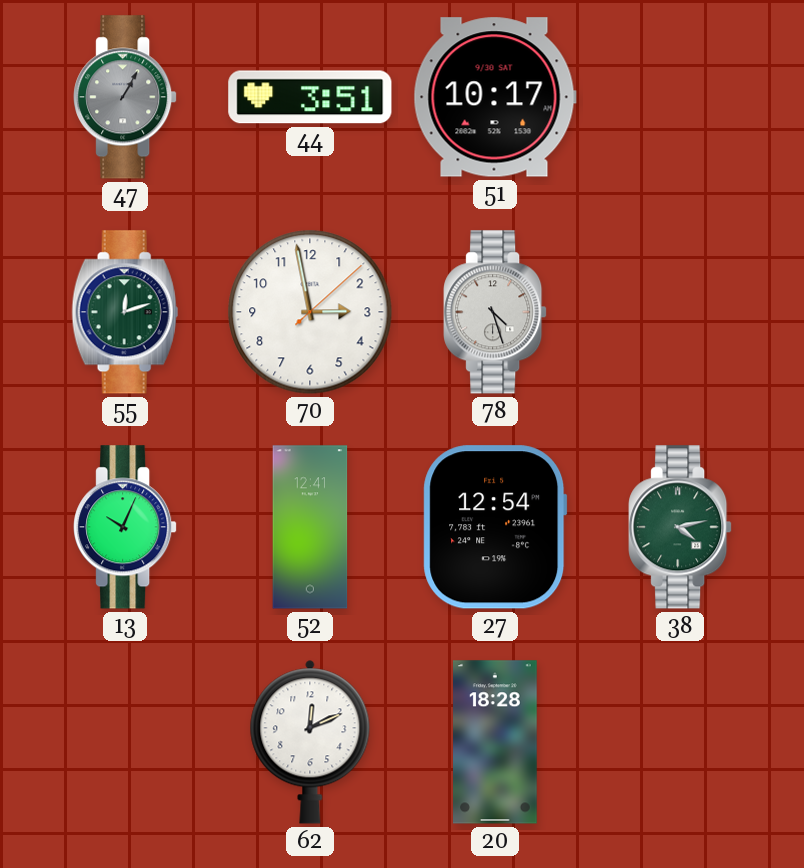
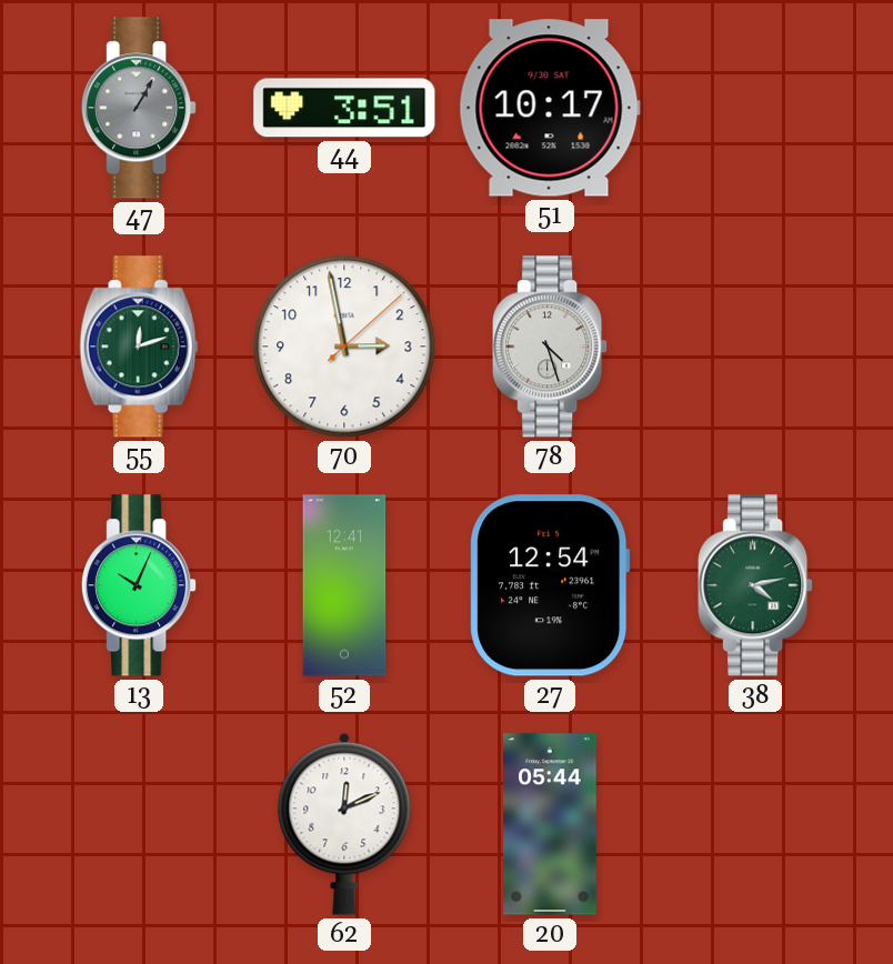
20: 18:28 -> 05:44 (551, 824)
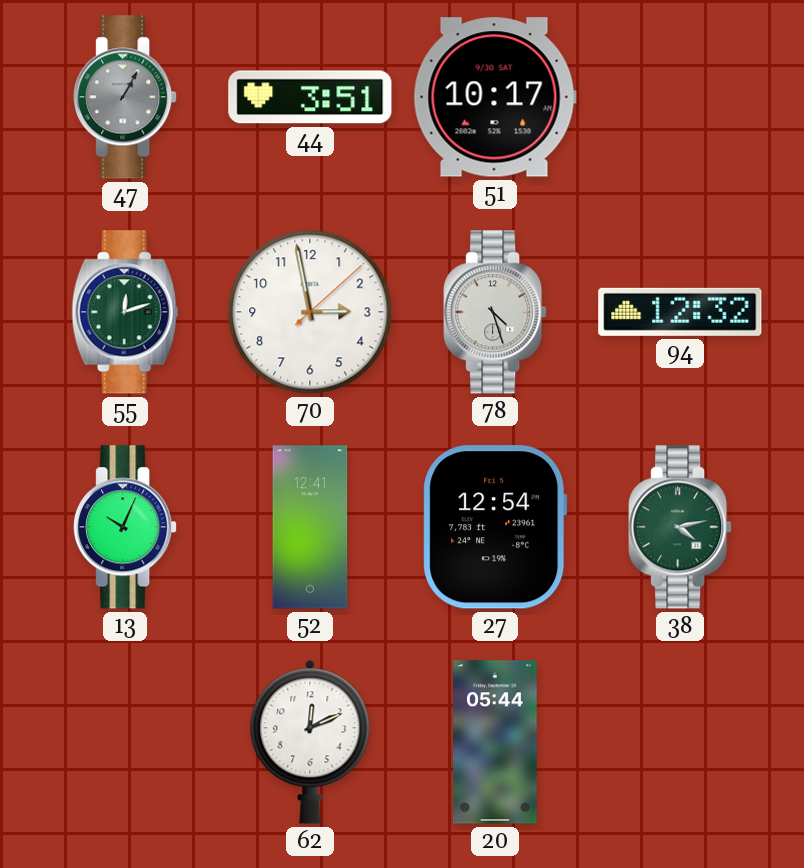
94: none -> 12:32 (680, 312)
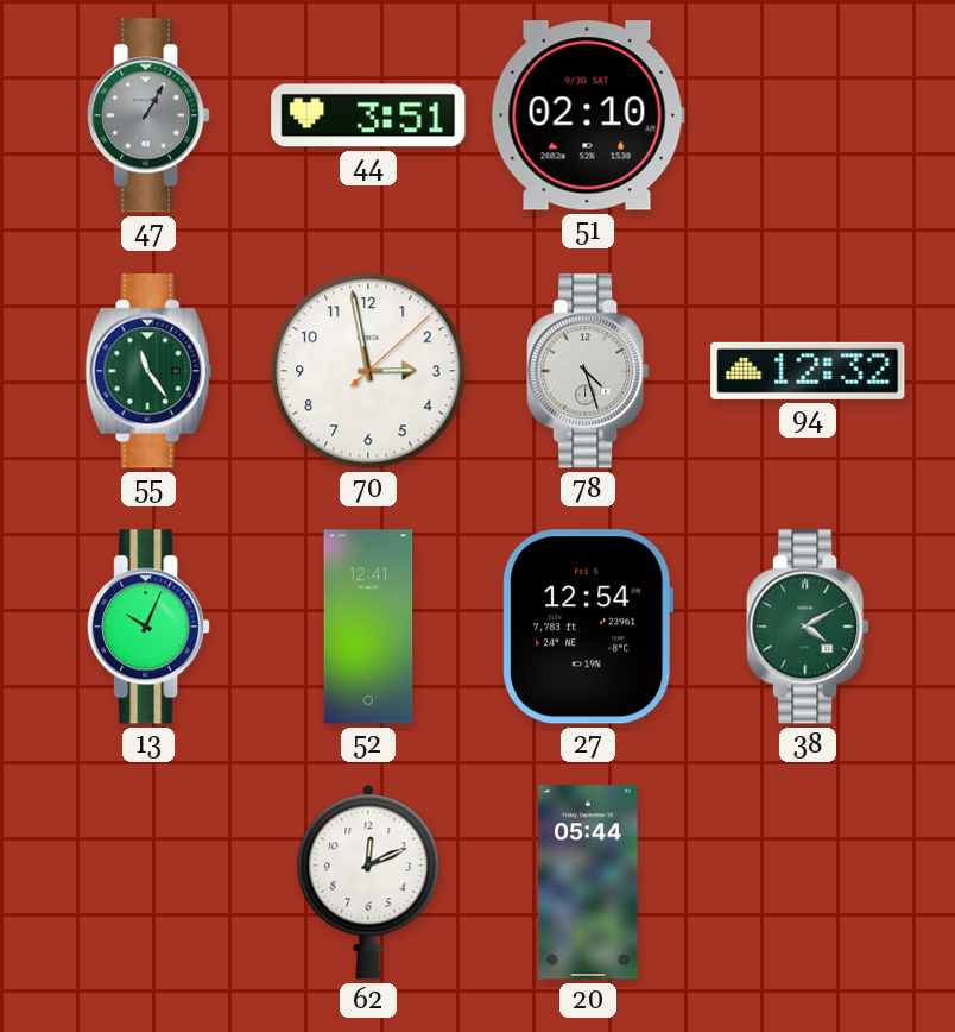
51: 10:17 -> 02:10 (588, 115)
55: 12:12 -> 11:24 (148, 371)
38: 4:13 -> 4:10 (808, 627)
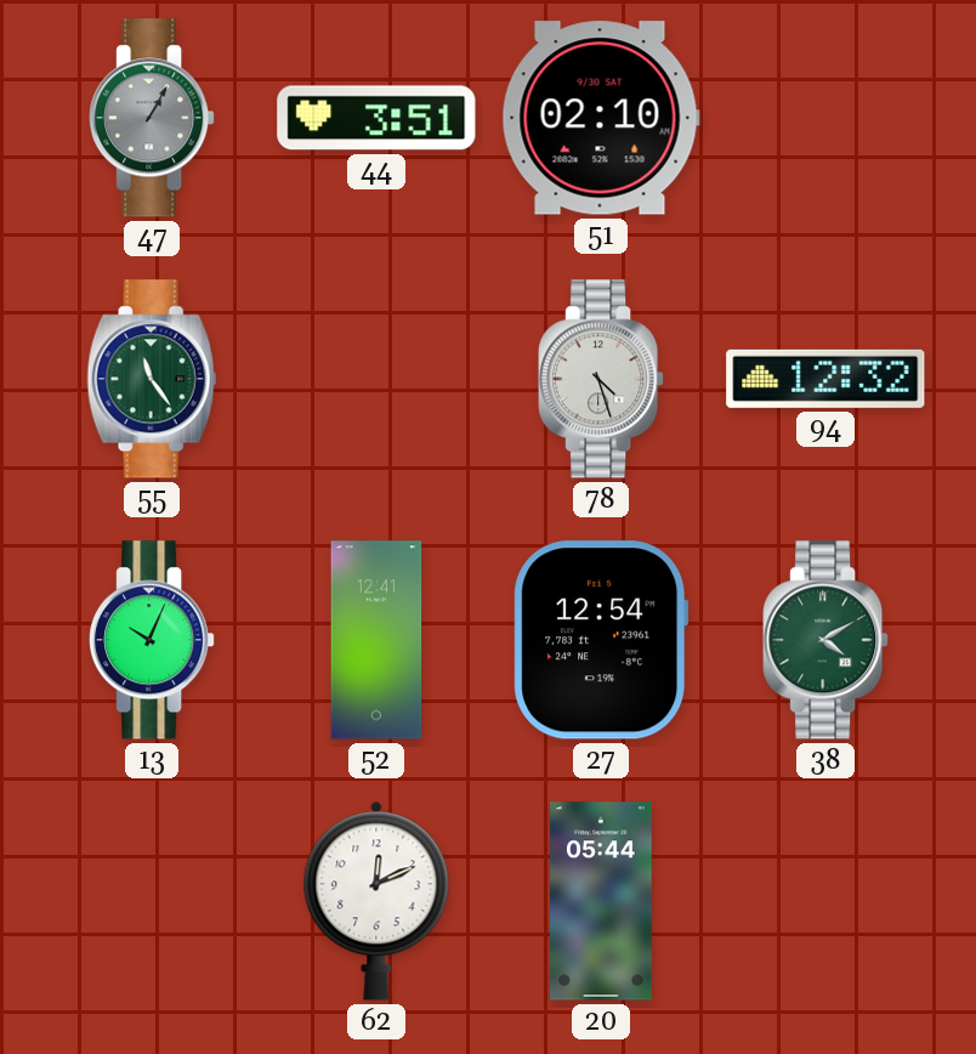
70: 2:58 -> none (368, 371)
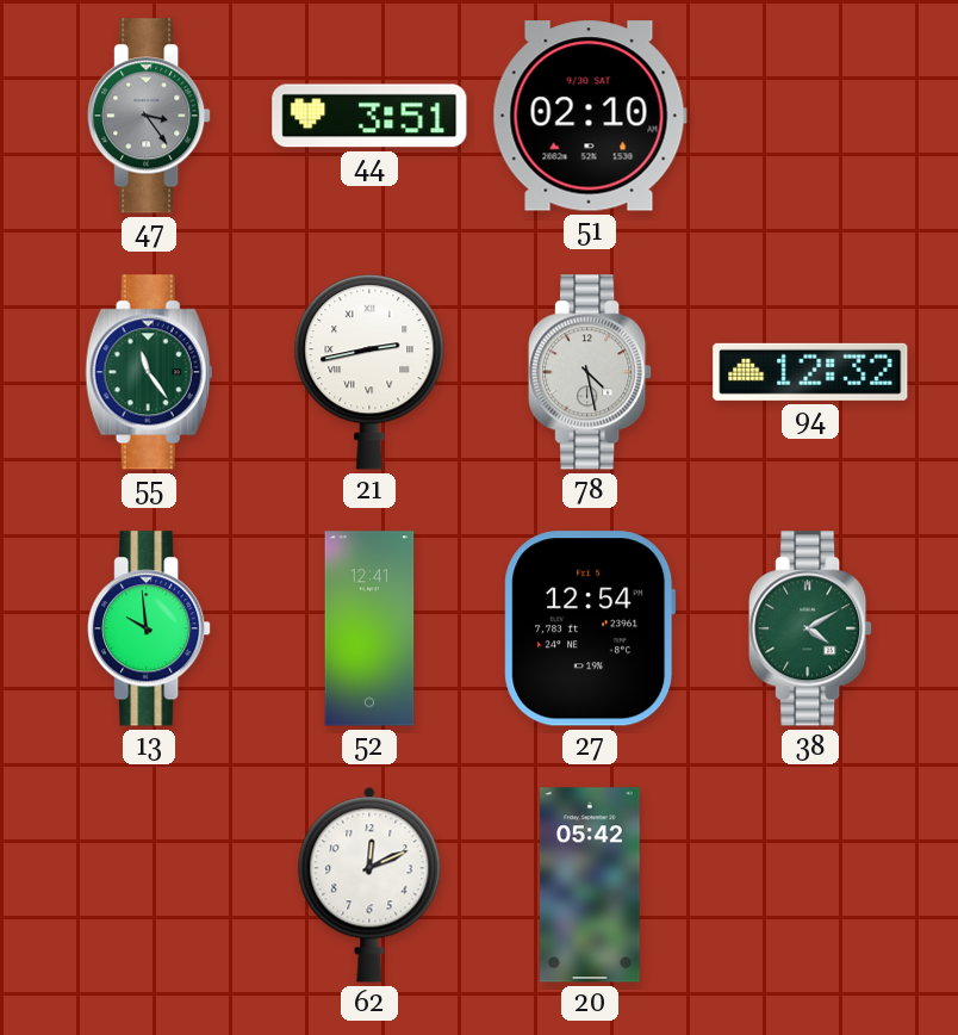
47: 1:05 -> 3:24 (149, 116)
21: none -> 2:43 (369, 372)
78: 4:27 -> 4:28 (590, 372)
13: 10:04 -> 9:59 (149, 628)
20: 05:44 -> 05:42 (591, 885)
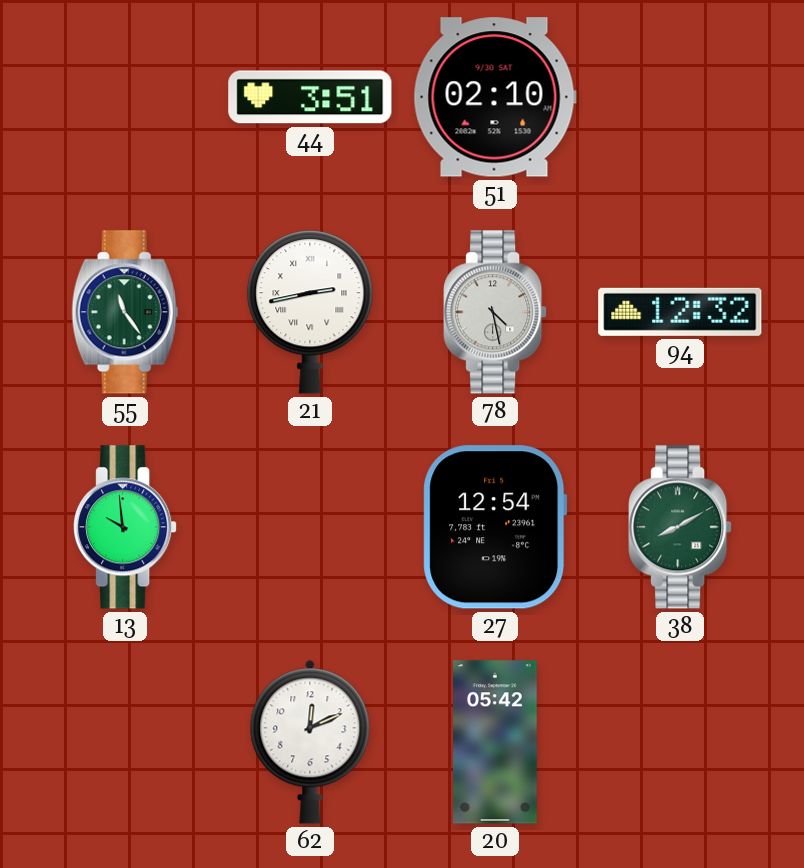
47: 3:24 -> none (149, 116)
52: 12:41 -> none (369, 628)
38: 4:10 -> 8:10 (680, 527)
